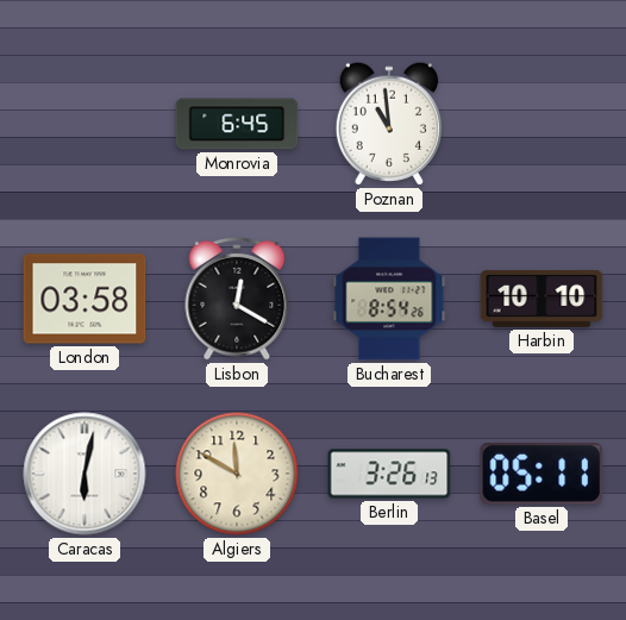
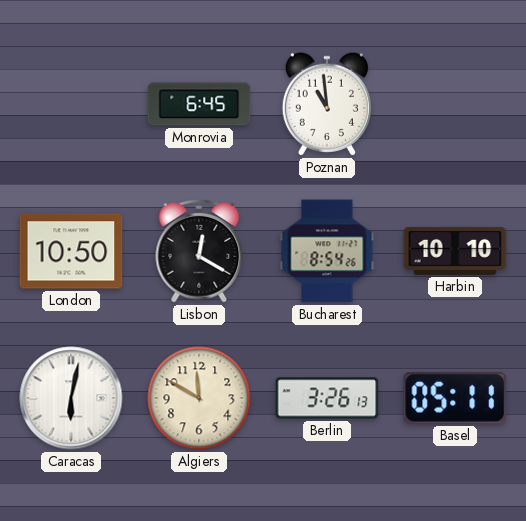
London: 03:58 -> 10:50 (71, 251)
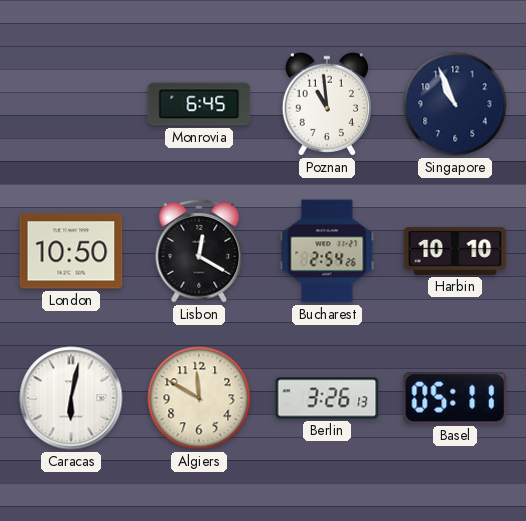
Singapore: none -> 10:56 (455, 104)
Bucharest: 8:54 -> 2:54 (327, 251)
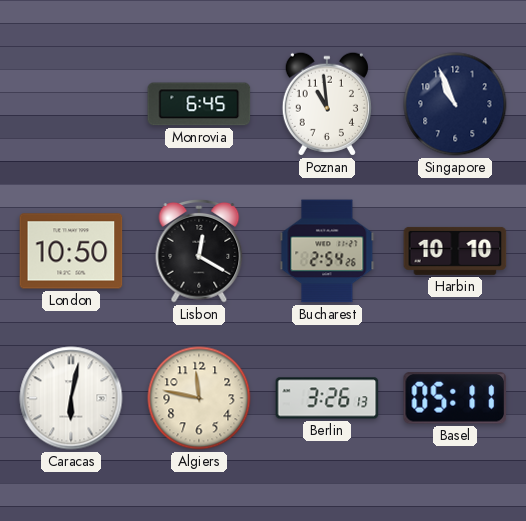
Algiers: 11:50 -> 11:47 (199, 398)
